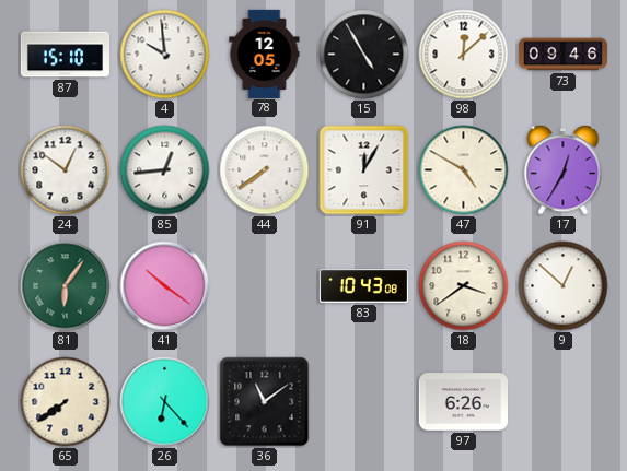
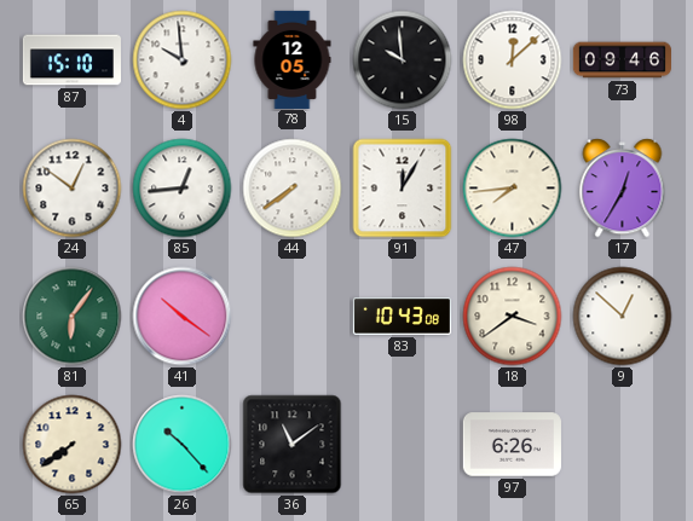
15: 4:55 -> 9:59 (403, 60)
47: 4:50 -> 7:44 (513, 189)
26: 6:23 -> 10:23 (183, 445)
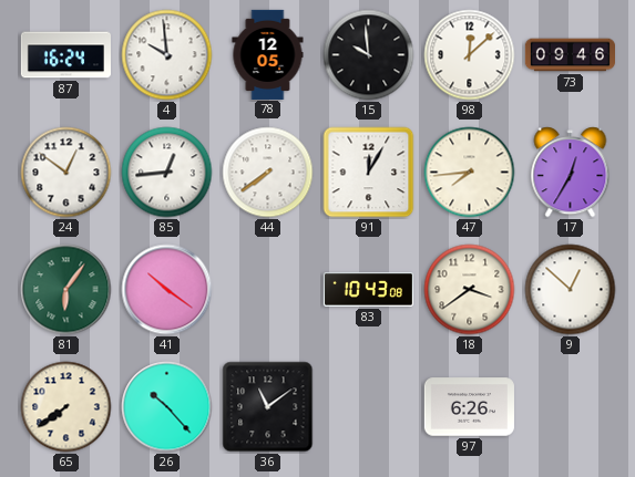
87: 15:10 -> 16:24 (65, 55)
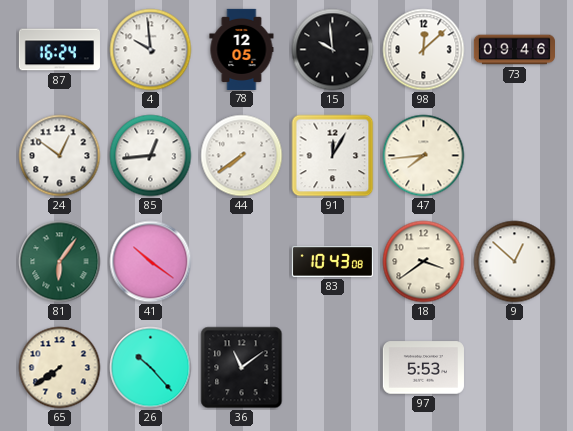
17: 12:35 -> none (571, 173)
97: 6:26 -> 5:53 (423, 368)
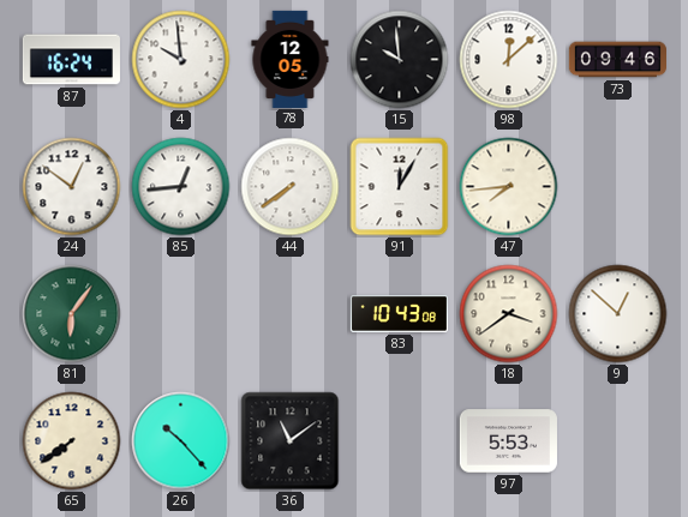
41: 10:21 -> none (151, 262)
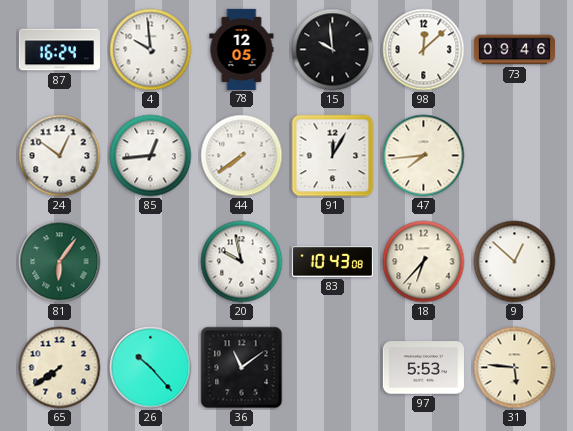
20: none -> 9:58 (242, 262)
18: 3:39 -> 6:37 (424, 262)
31: none -> 5:46 (515, 368)
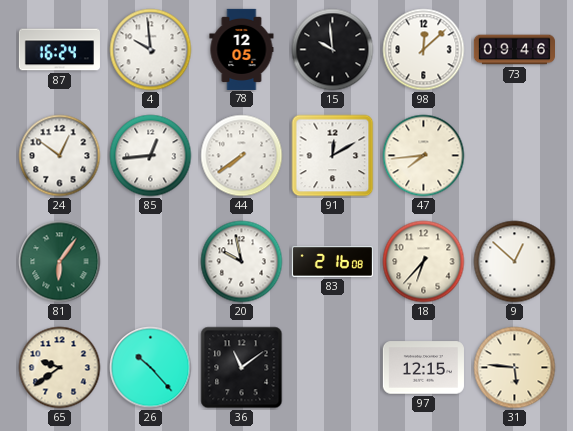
91: 12:05 -> 12:10 (333, 156)
83: 10:43 -> 2:16 (332, 262)
65: 7:39 -> 9:39 (60, 368)
97: 5:53 -> 12:15 (423, 368)
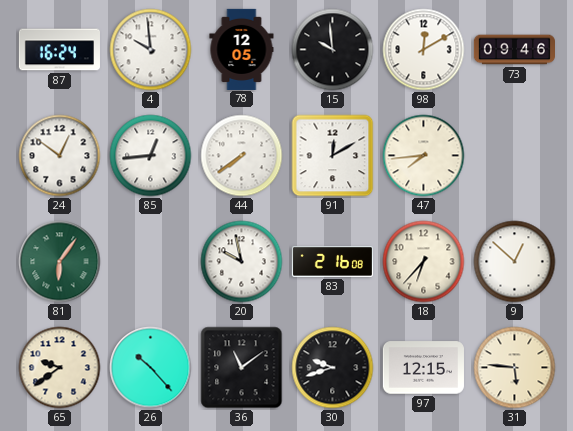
98: 12:08 -> 12:10 (424, 50)
30: none -> 9:42 (333, 368)
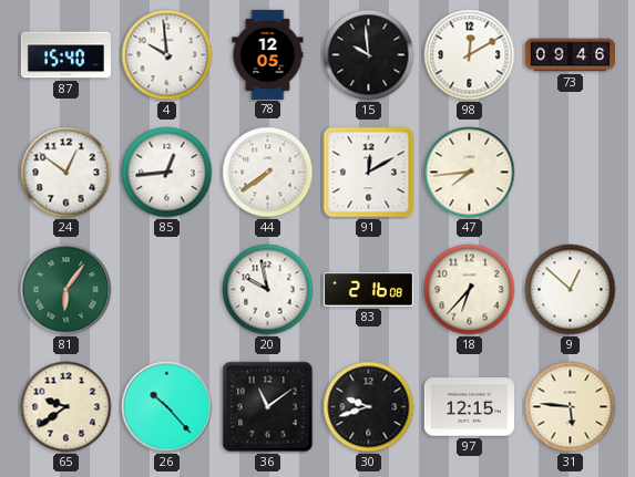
87: 16:24 -> 15:40 (65, 55)
